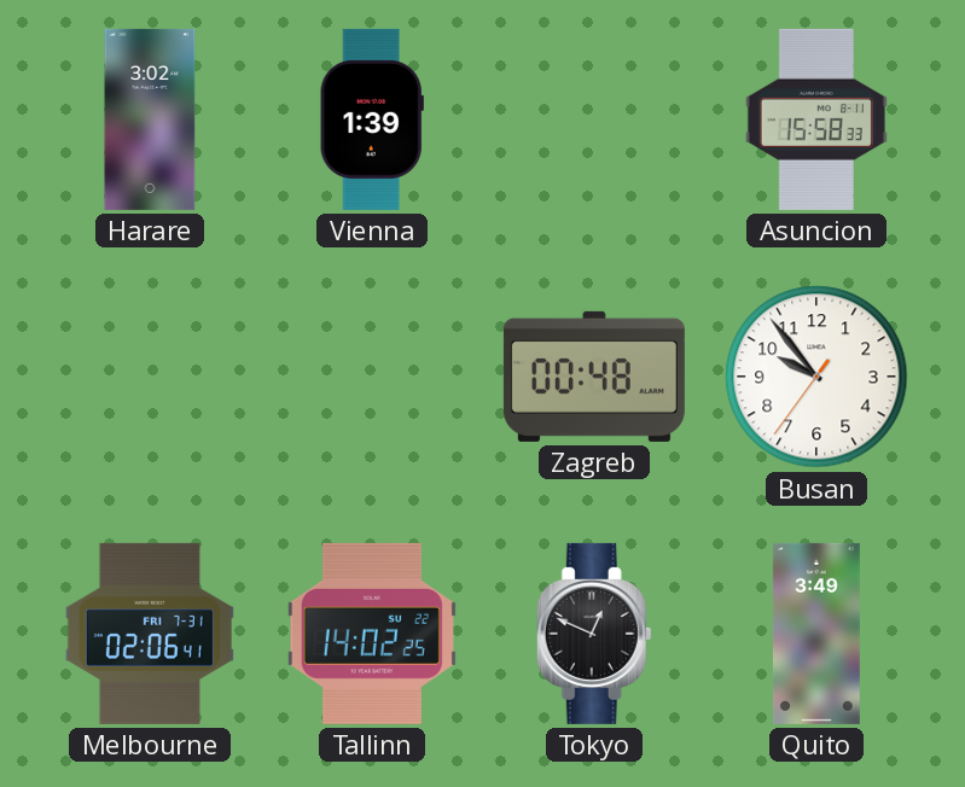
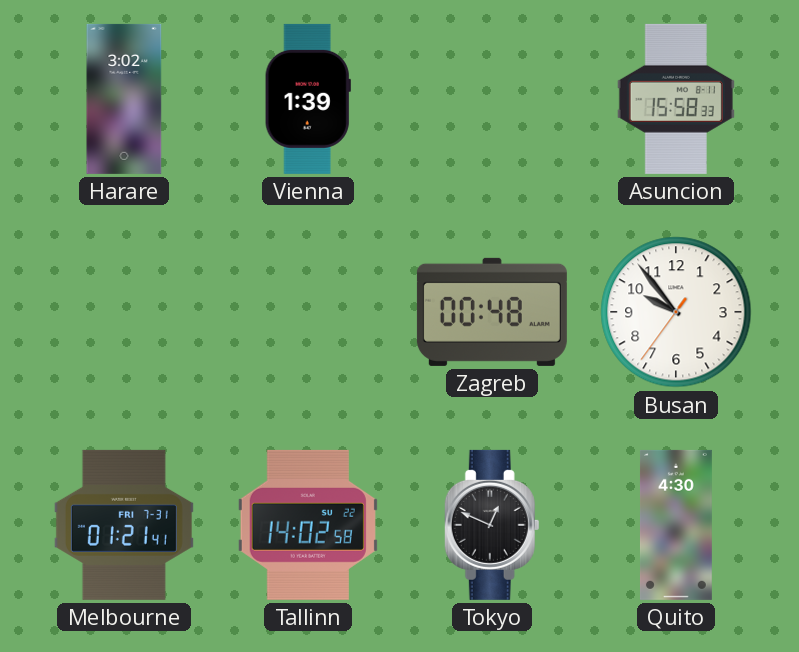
Melbourne: 02:06 -> 01:21 (124, 525)
Tallinn: 14:02:25 -> 14:02:58 (308, 525)
Quito: 3:49 -> 4:30 (676, 525)
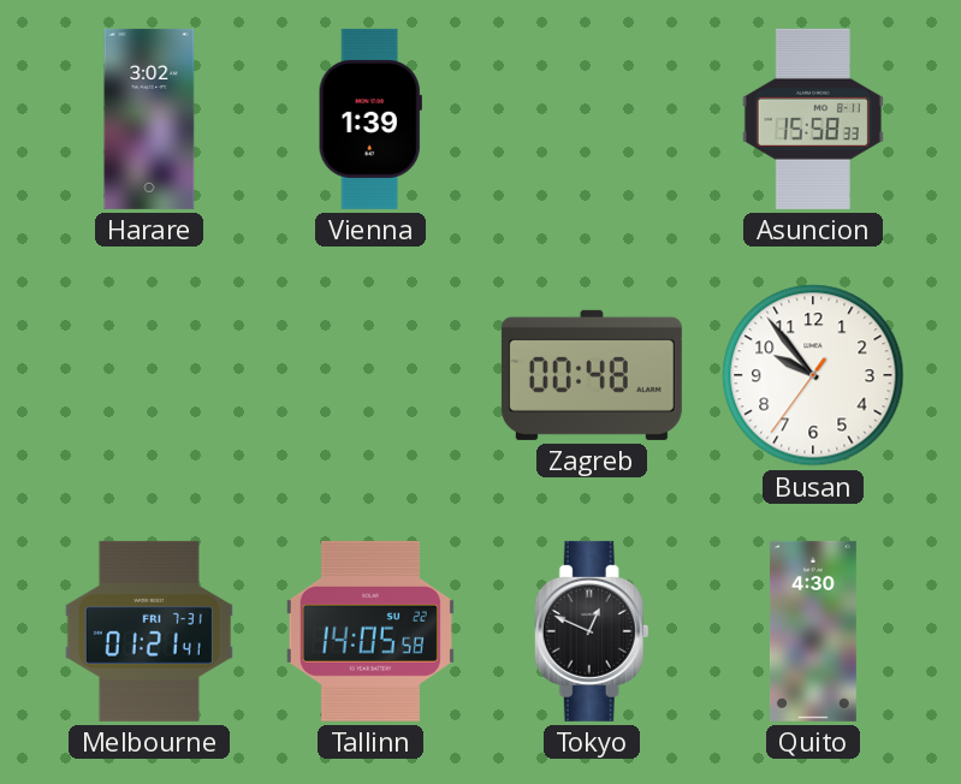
Tallinn: 14:02 -> 14:05 (370, 631)
